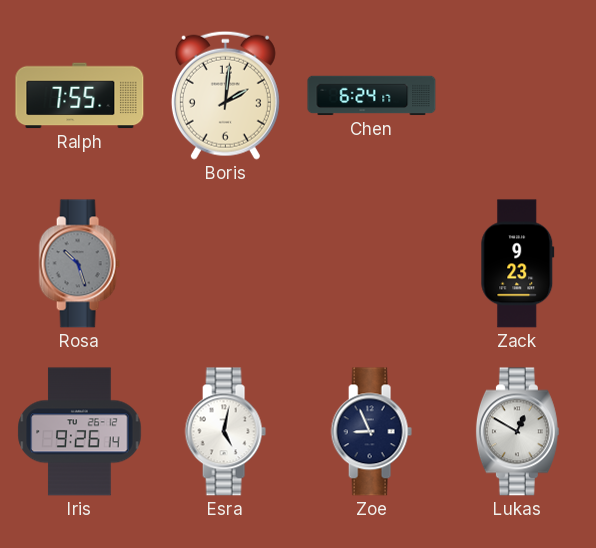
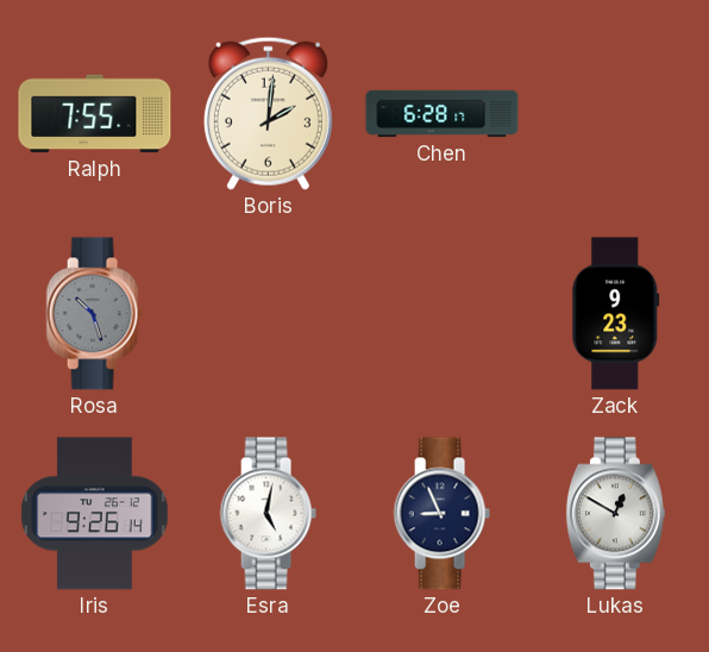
Chen: 6:24 -> 6:28 (443, 114)
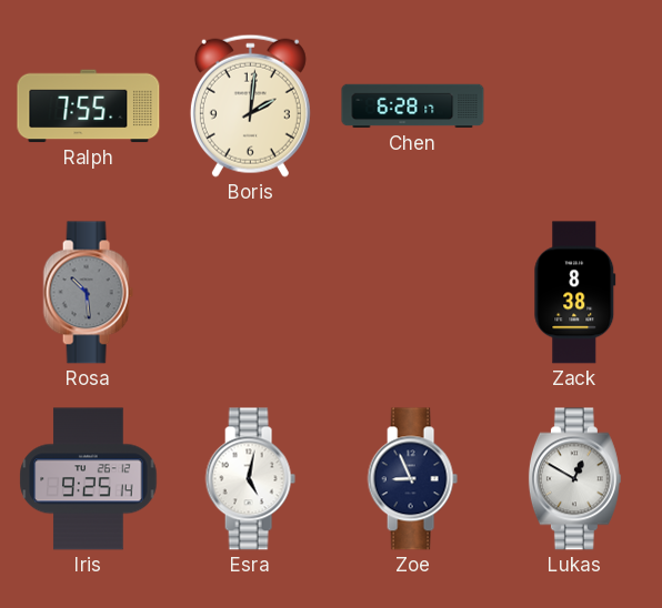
Rosa: 10:27 -> 10:29 (88, 293)
Zack: 9:23 -> 8:38 (575, 293)
Iris: 9:26 -> 9:25 (89, 479)
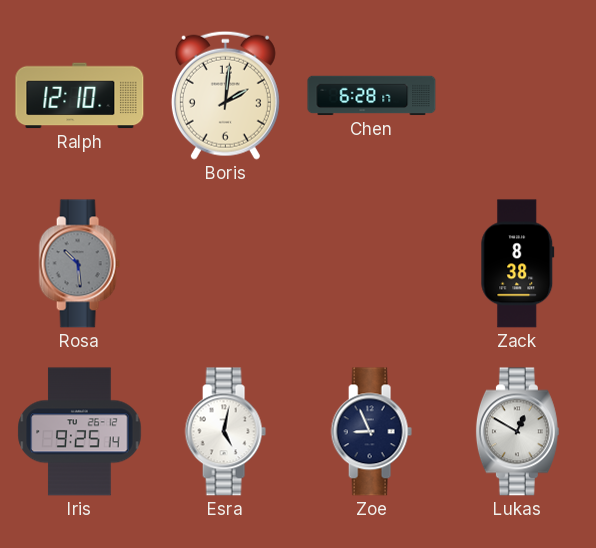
Ralph: 7:55 -> 12:10 (80, 96)
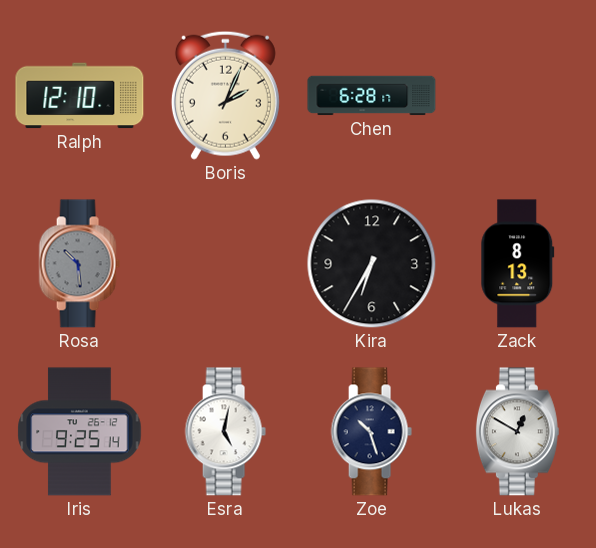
Boris: 2:01 -> 2:04 (225, 95)
Kira: none -> 6:35 (372, 264)
Zack: 8:38 -> 8:13 (518, 264)
Zoe: 8:56 -> 10:27 (371, 432)
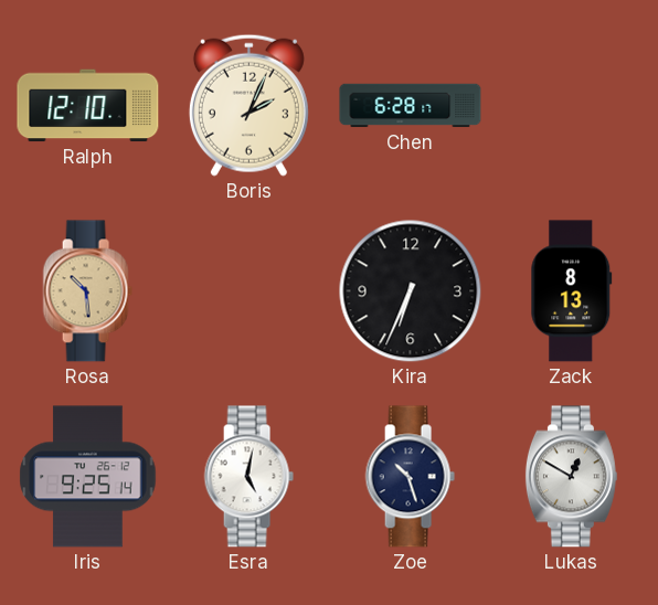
Rosa dial: grey -> champagne (87, 291)
Kira: 6:35 -> 6:34 (411, 291)
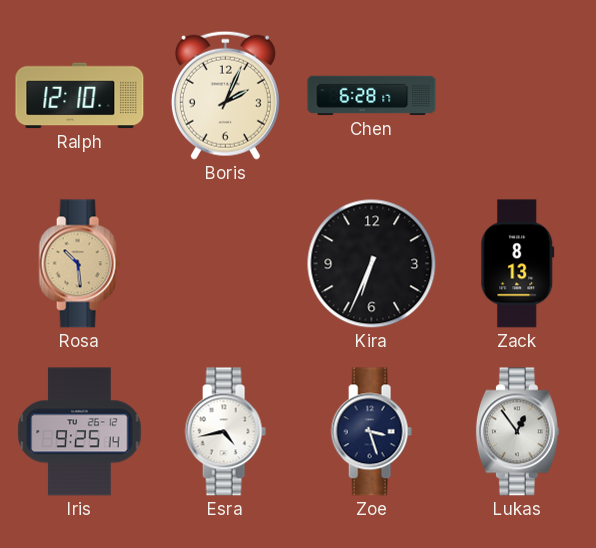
Esra: 5:02 -> 4:43 (225, 432)
Zoe: 10:27 -> 3:27 (371, 432)
Lukas: 12:50 -> 12:54 (517, 432)
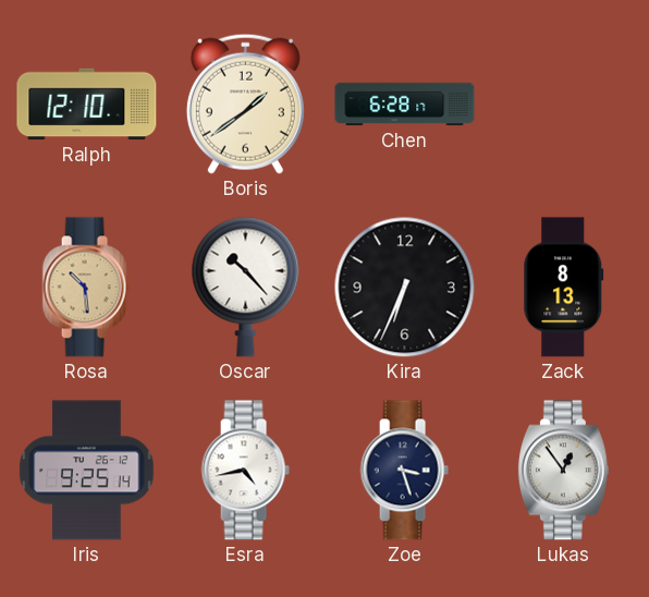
Boris: 2:04 -> 1:39 (245, 103)
Oscar: none -> 10:23 (246, 287)
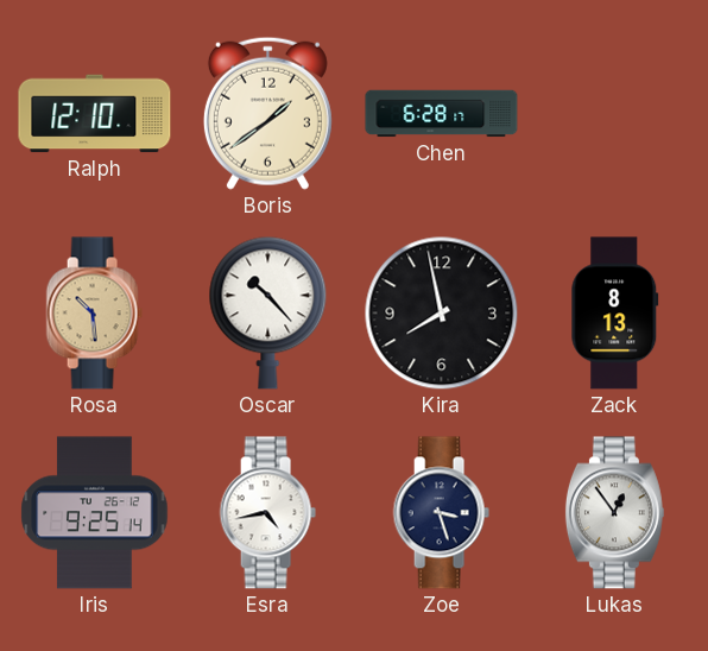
Kira: 6:34 -> 7:58 (442, 314)
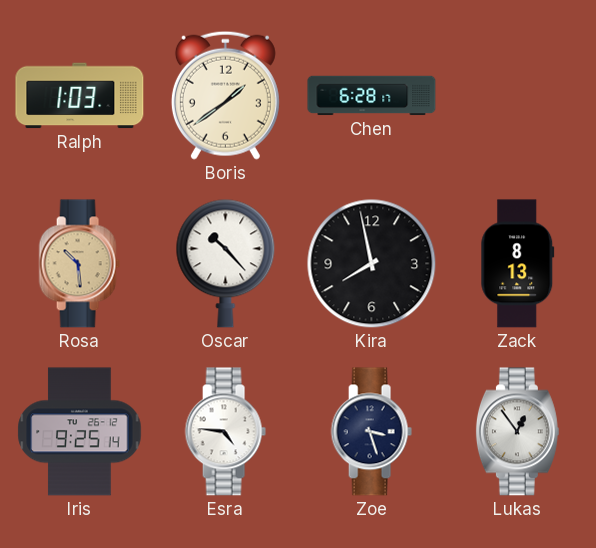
Ralph: 12:10 -> 1:03 (80, 96)
Esra: 4:43 -> 4:46 (225, 432)
